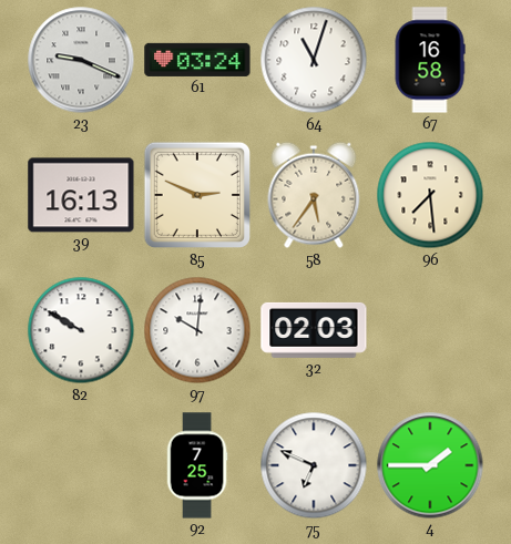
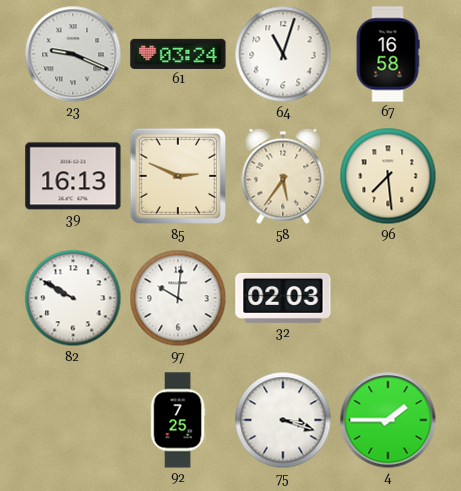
75: 6:49 -> 3:18 (283, 420)
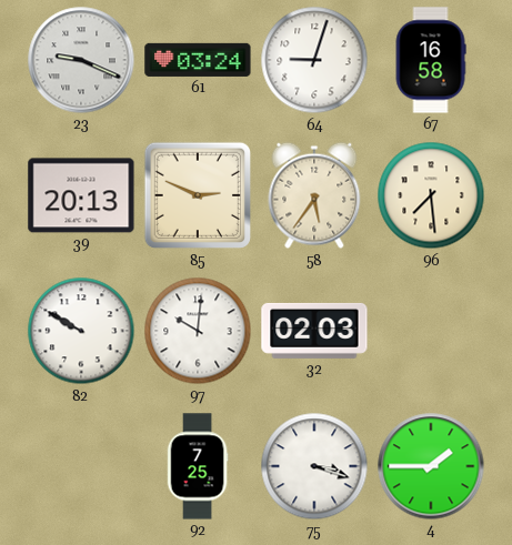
64: 11:03 -> 9:03 (314, 60)
39: 16:13 -> 20:13 (81, 195)
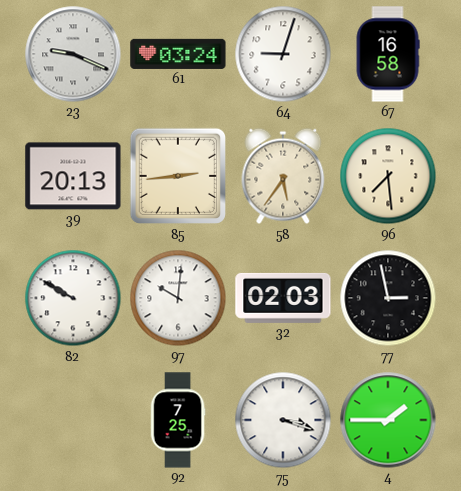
85: 2:49 -> 2:44 (178, 176)
77: none -> 2:58 (388, 298)
